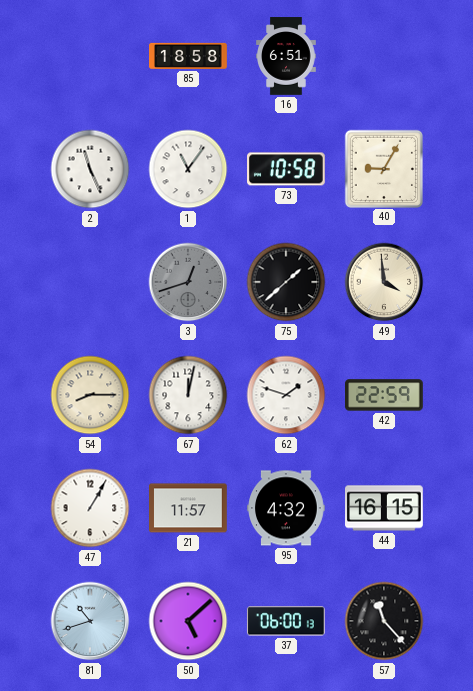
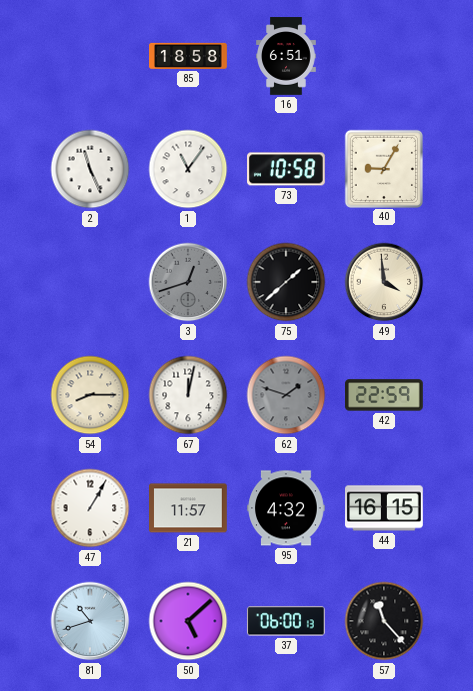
62 dial: white -> grey (286, 395)
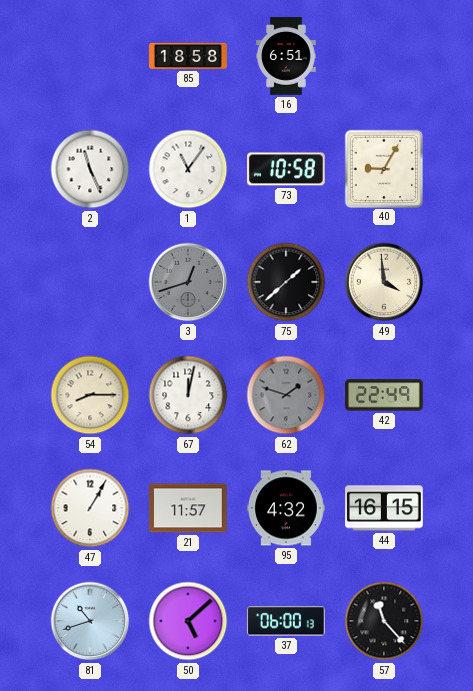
42: 22:59 -> 22:49 (385, 395)
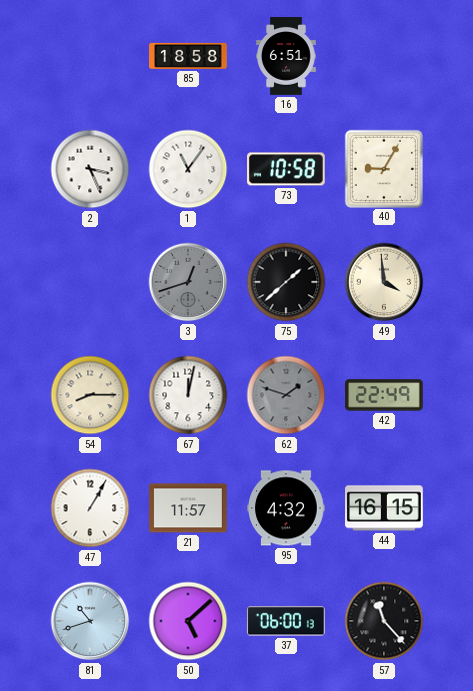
2: 11:26 -> 3:26 (90, 169)
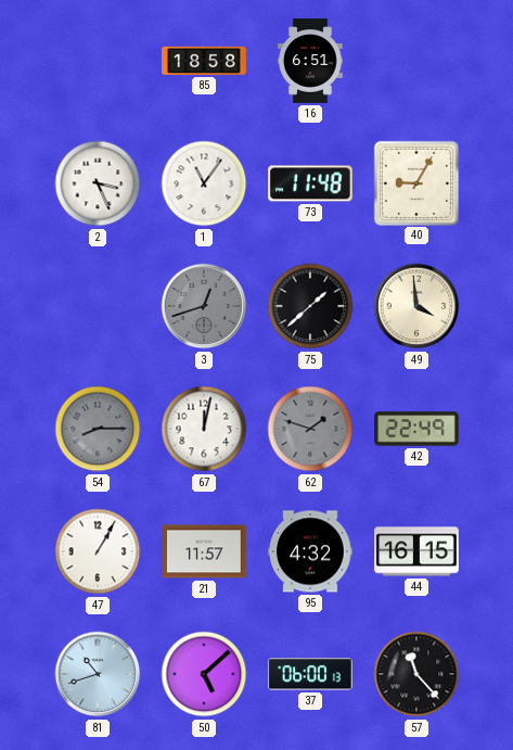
73: 10:58 -> 11:48 (311, 183)
54 dial: cream -> grey (98, 429)
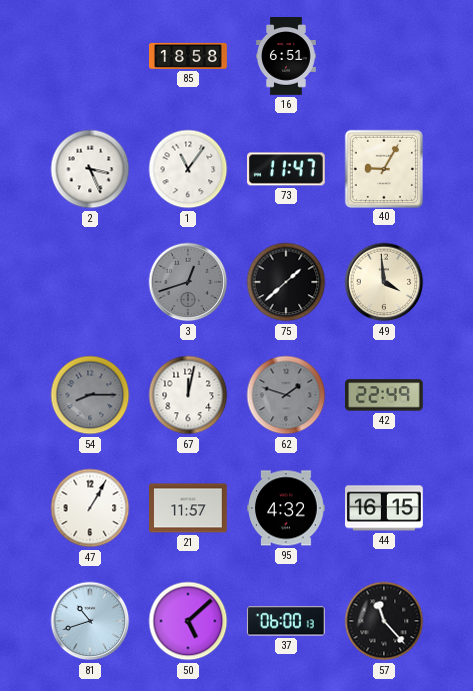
73: 11:48 -> 11:47 (287, 169)
